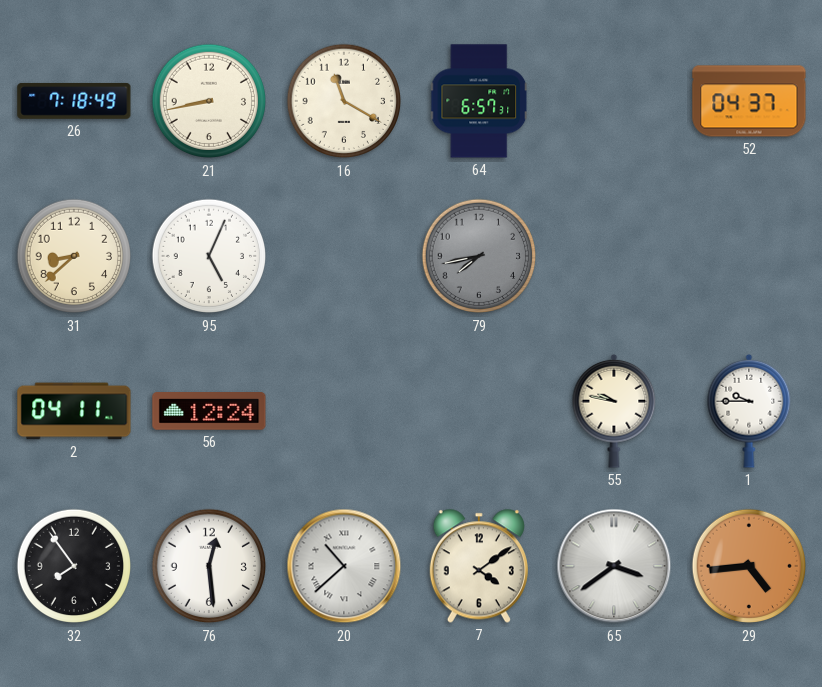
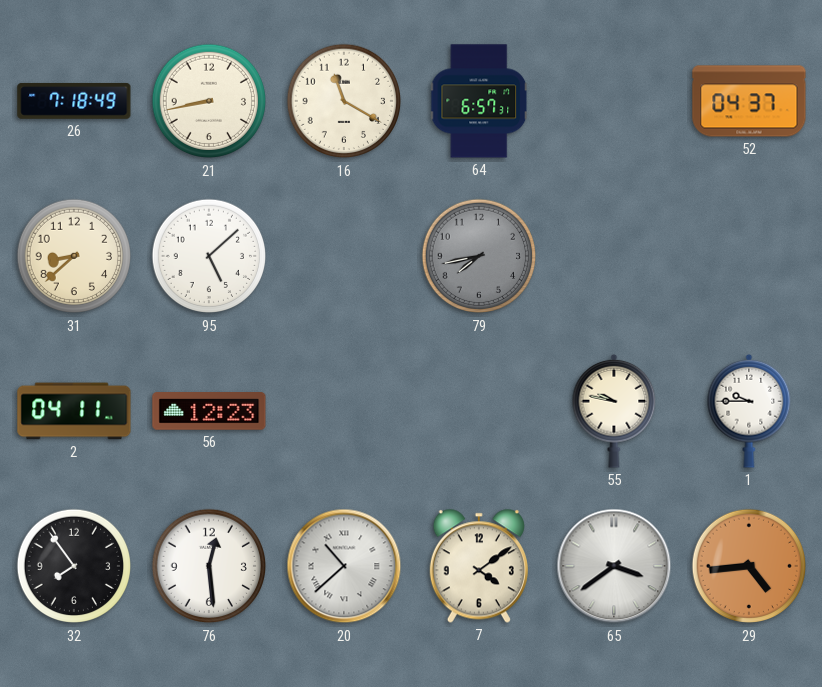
95: 5:04 -> 5:08 (209, 256)
56: 12:24 -> 12:23 (209, 412)
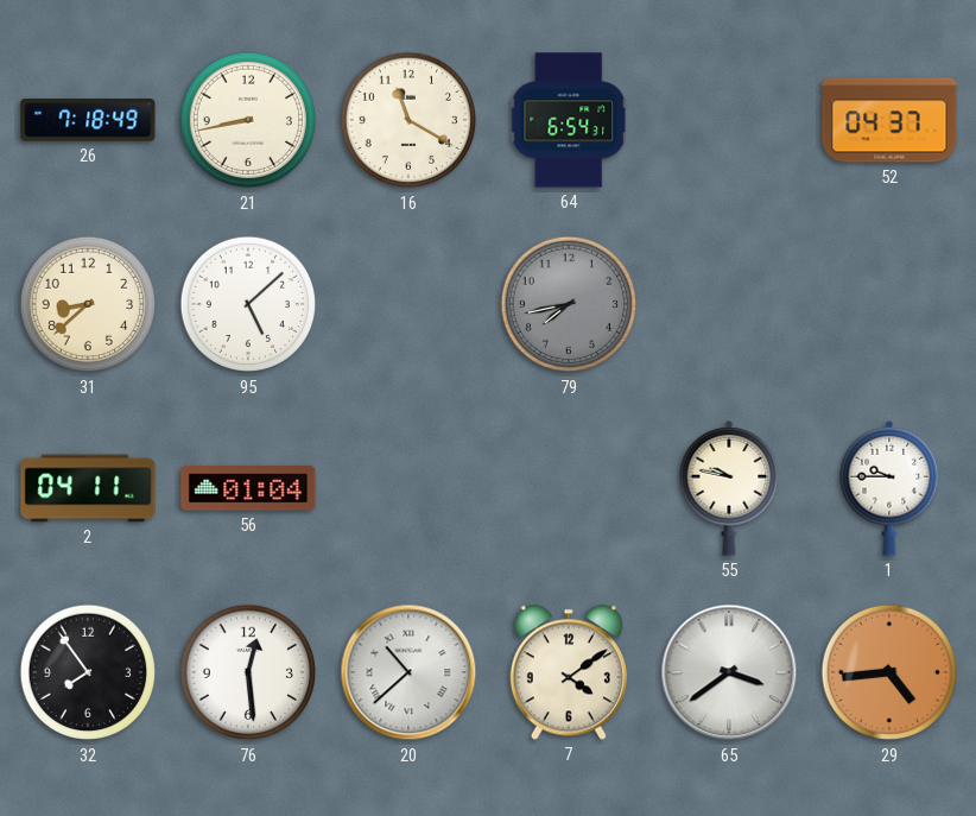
64: 6:57 -> 6:54 (570, 120)
56: 12:23 -> 01:04 (248, 489)
